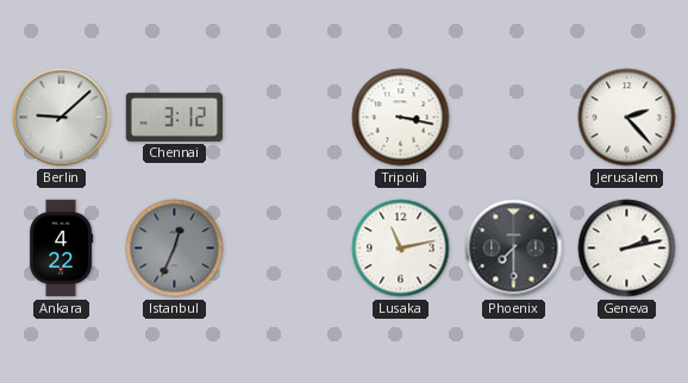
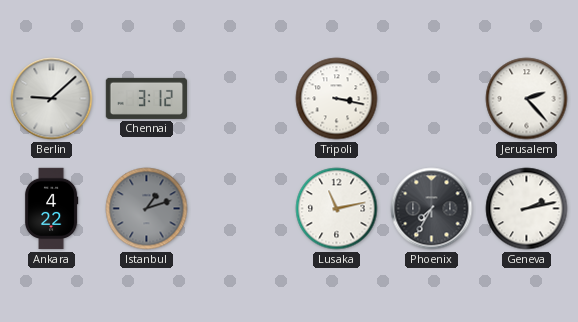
Istanbul: 12:34 -> 1:12 (147, 209)
Phoenix: 7:30 -> 7:35 (432, 209)
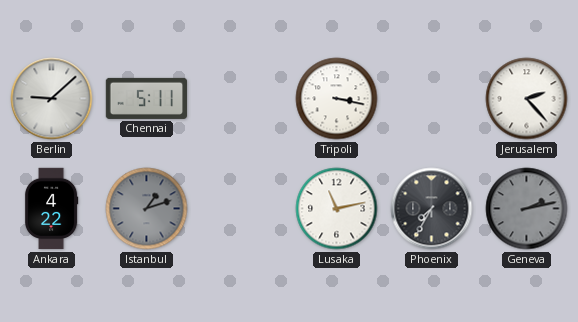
Chennai: 3:12 -> 5:11 (147, 98)
Geneva dial: white -> grey (527, 209)
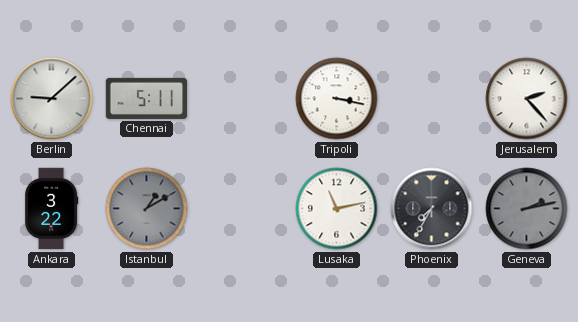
Ankara: 4:22 -> 3:22 (51, 209)
Istanbul: 1:12 -> 1:10 (147, 209)
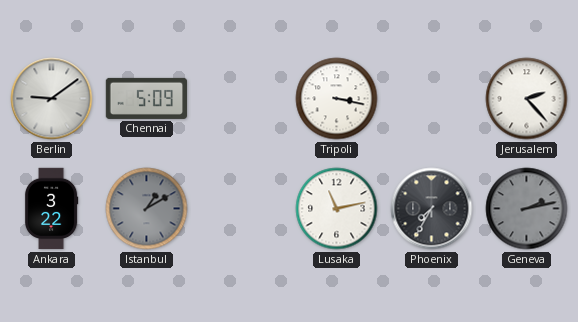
Berlin: 9:08 -> 9:09 (52, 99)
Chennai: 5:11 -> 5:09 (147, 98)
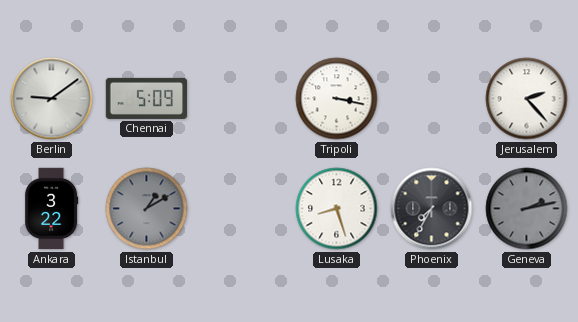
Lusaka: 11:13 -> 8:27 (337, 209)
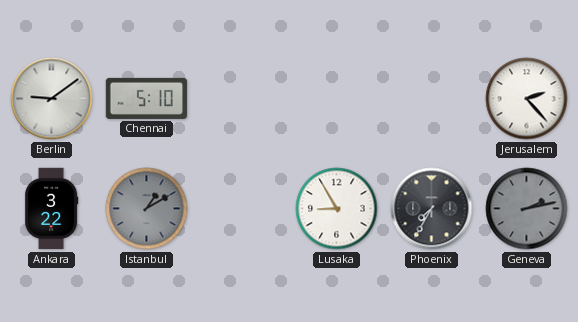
Chennai: 5:09 -> 5:10 (147, 98)
Tripoli: 3:17 -> none (337, 99)
Lusaka: 8:27 -> 8:55 (337, 209)
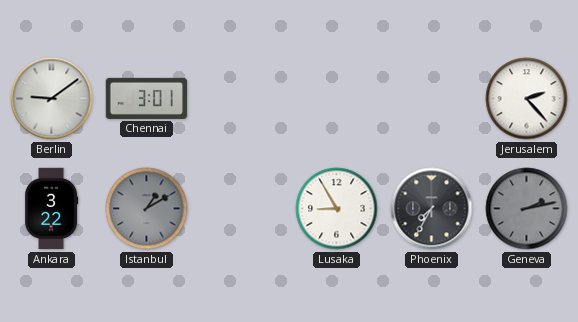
Chennai: 5:10 -> 3:01 (147, 98)
